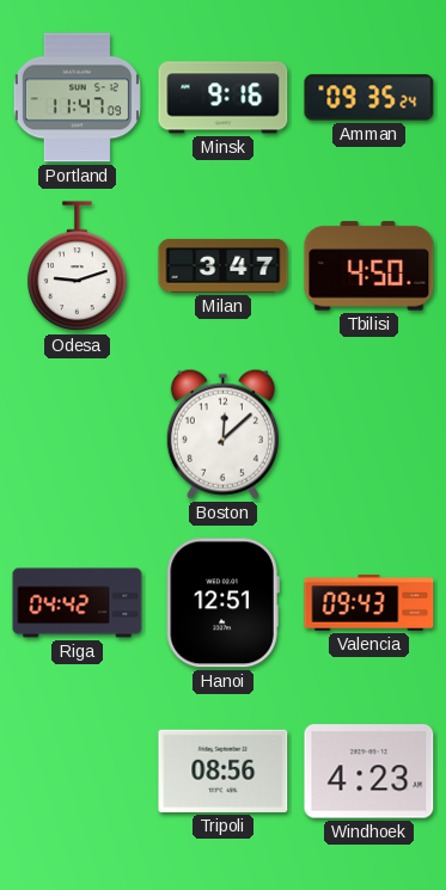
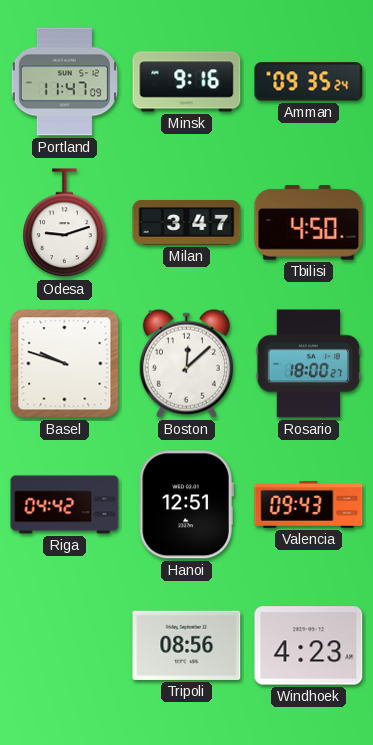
Basel: none -> 9:48 (65, 364)
Rosario: none -> 18:00 (309, 364)
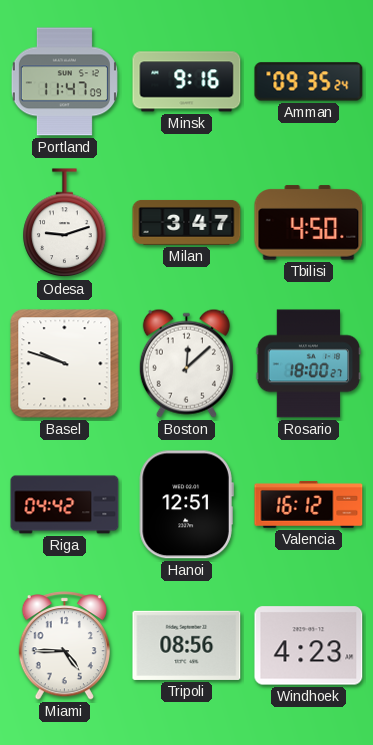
Valencia: 09:43 -> 16:12 (309, 504)
Miami: none -> 4:45 (64, 646)
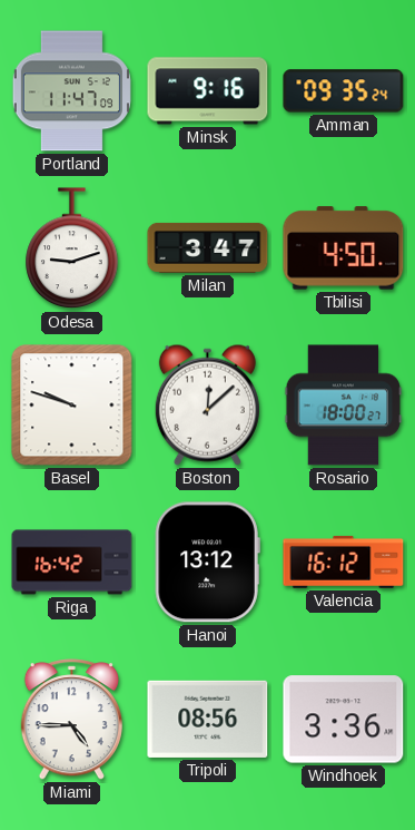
Riga: 04:42 -> 16:42 (72, 563)
Hanoi: 12:51 -> 13:12 (207, 563)
Windhoek: 4:23 -> 3:36 (344, 720)
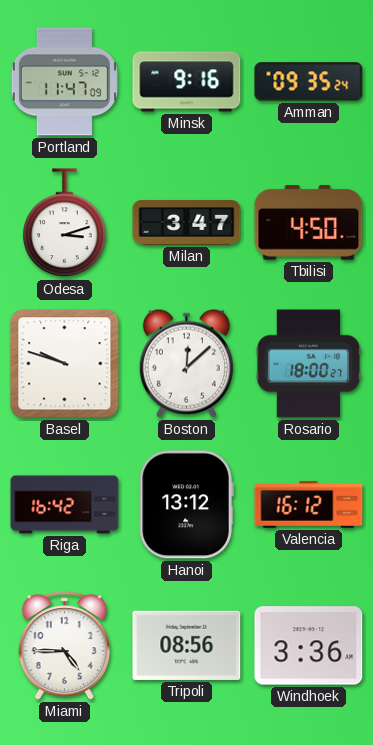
Odesa: 9:12 -> 3:12 (65, 223)
